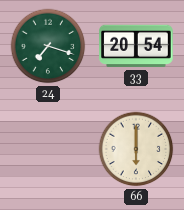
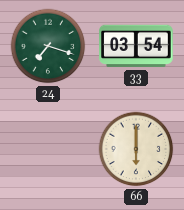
33: 20:54 -> 03:54 (136, 46)
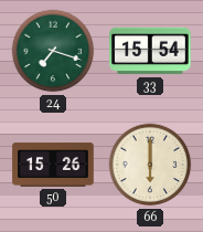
33: 03:54 -> 15:54 (150, 51)
50: none -> 15:26 (53, 165)
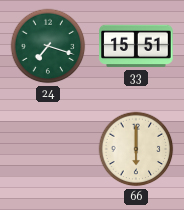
33: 15:54 -> 15:51 (136, 46)
50: 15:26 -> none (53, 165)
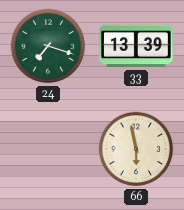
33: 15:51 -> 13:39 (136, 46)
66: 6:00 -> 5:58 (136, 149)
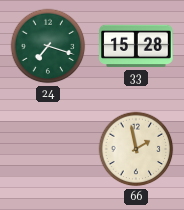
33: 13:39 -> 15:28 (136, 46)
66: 5:58 -> 1:58 (136, 149)
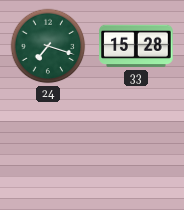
66: 1:58 -> none (136, 149)
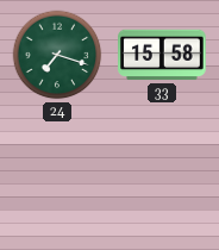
33: 15:28 -> 15:58 (162, 55)
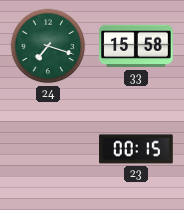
23: none -> 00:15 (136, 149)
